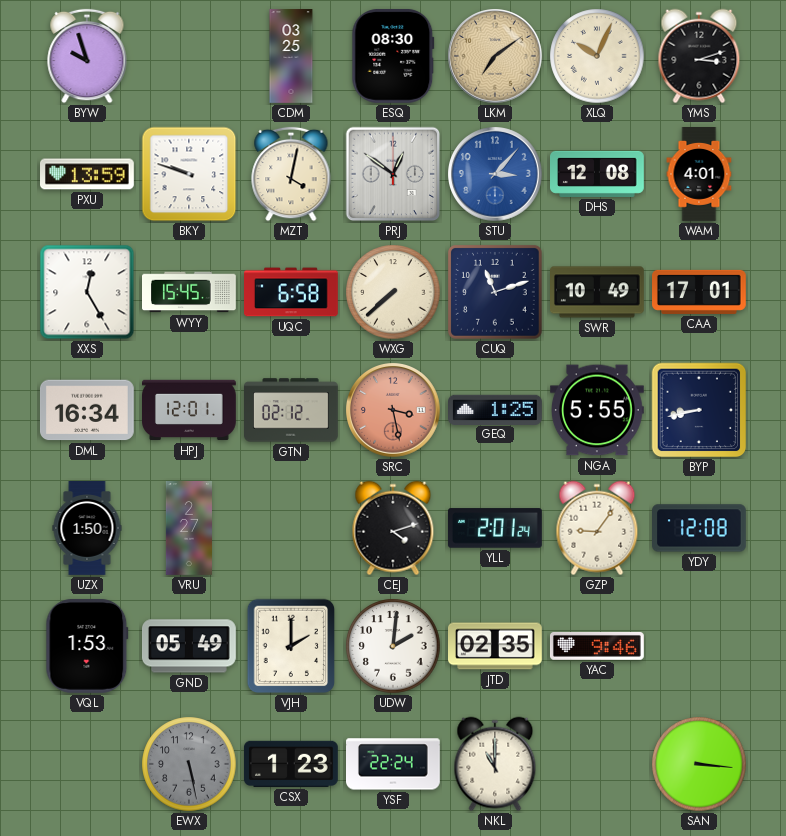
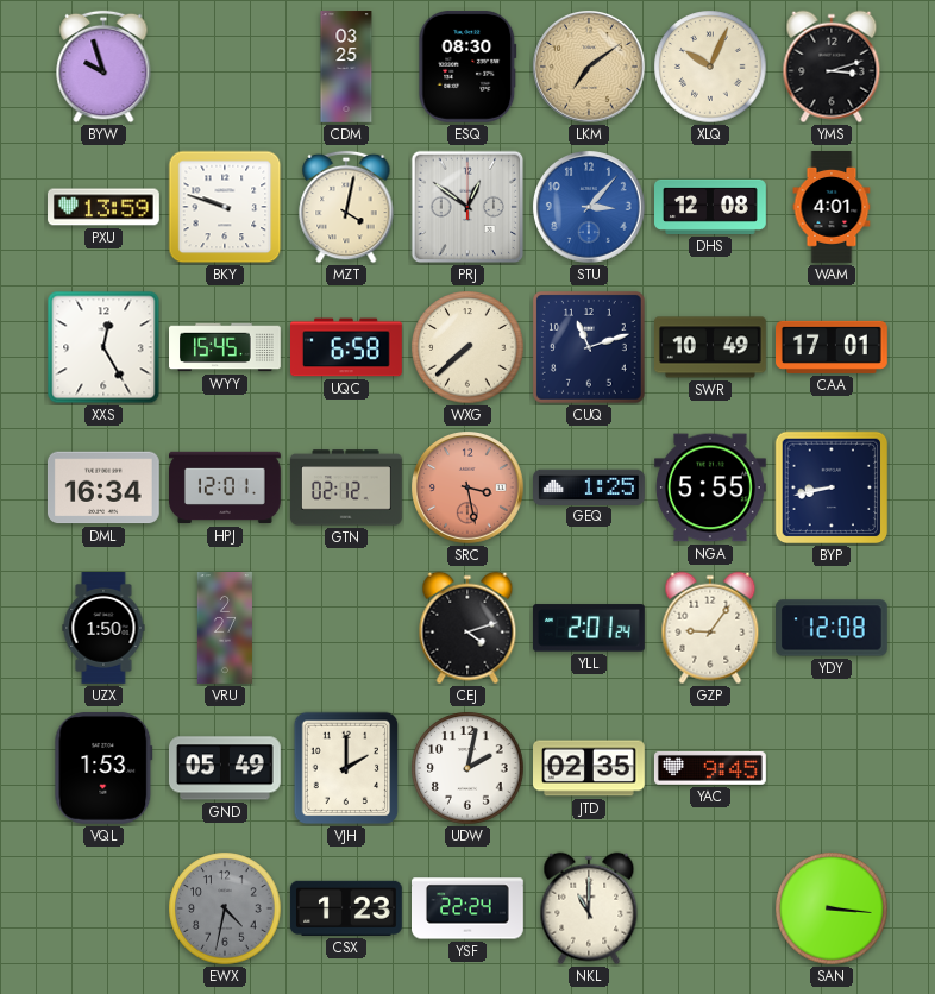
UDW: 2:01 -> 2:02 (467, 768)
YAC: 9:46 -> 9:45 (710, 768)
EWX: 5:28 -> 4:32 (225, 908)
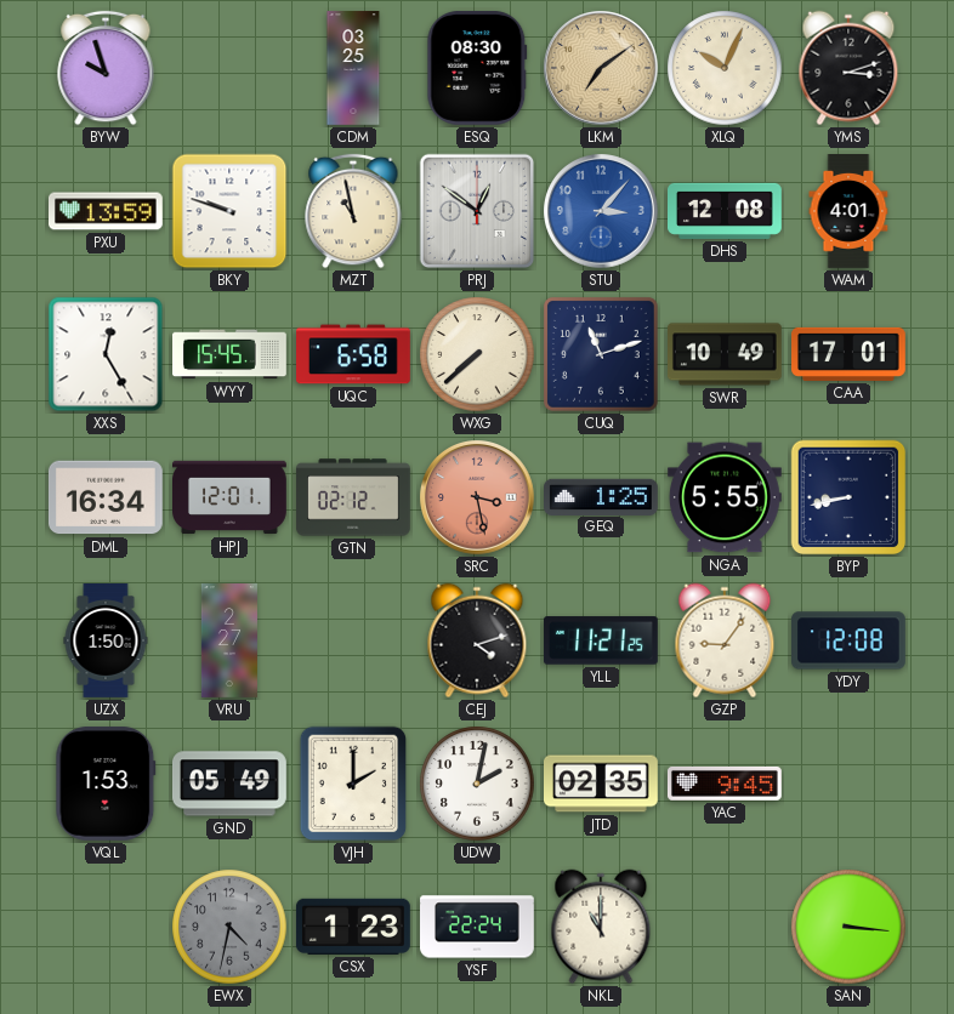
MZT: 4:02 -> 10:58 (353, 211)
YLL: 2:01 -> 11:21 (601, 640)
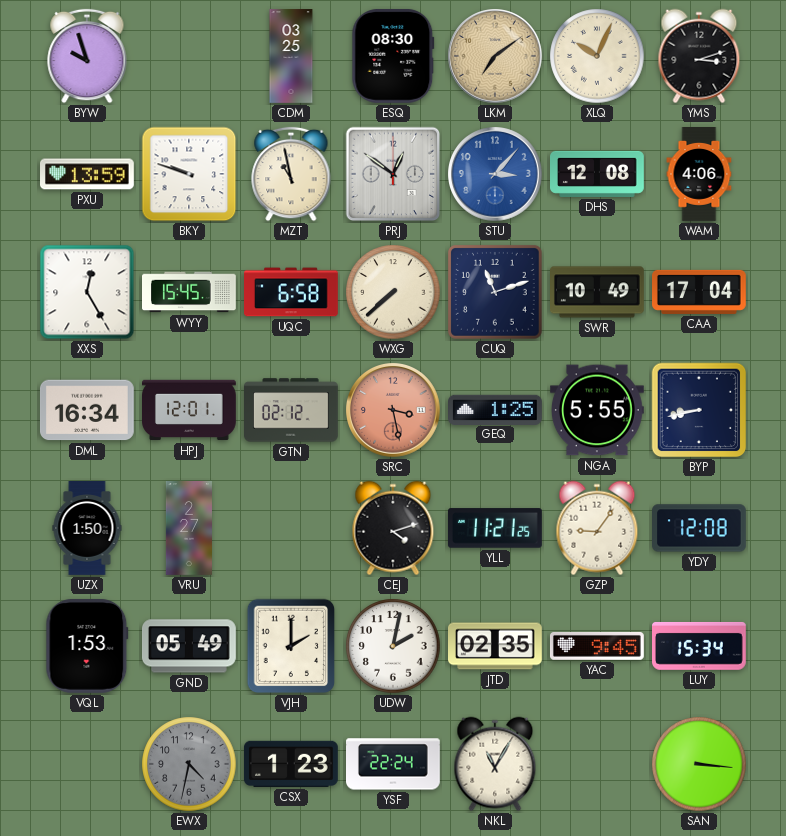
WAM: 4:01 -> 4:06 (699, 175)
CAA: 17:01 -> 17:04 (700, 292)
LUY: none -> 15:34 (700, 646)
NKL: 11:00 -> 11:05 (495, 764)
